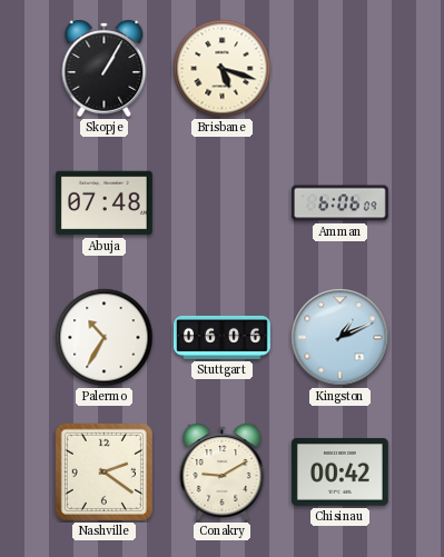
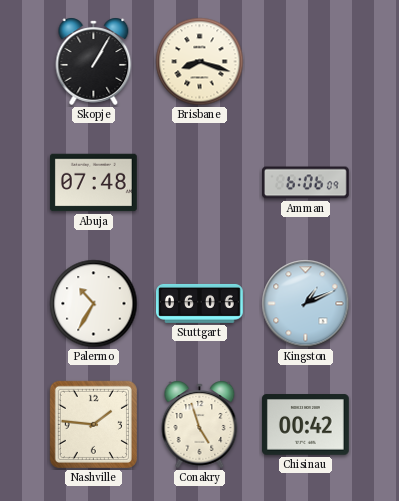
Brisbane: 5:18 -> 8:18 (200, 62)
Nashville: 2:21 -> 1:46 (93, 424)
Conakry: 9:10 -> 4:57 (200, 424)
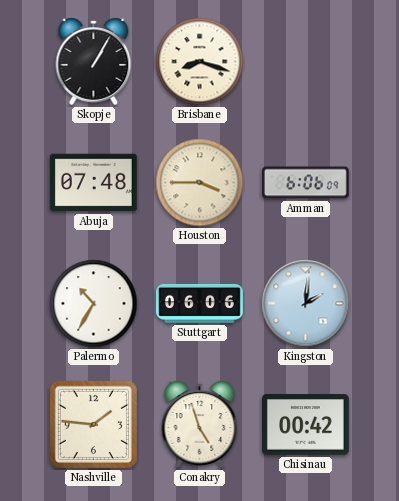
Houston: none -> 3:45 (200, 183)
Kingston: 1:11 -> 2:01 (306, 304)
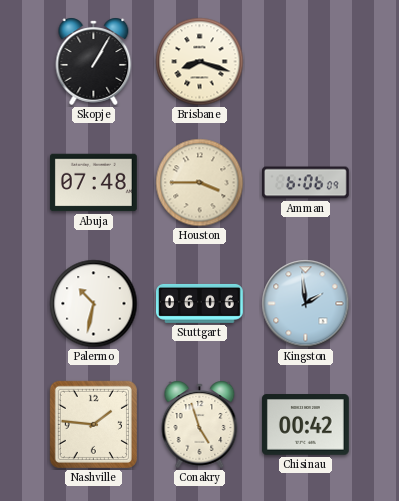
Palermo: 10:35 -> 10:32 (94, 304)
Kingston: 2:01 -> 1:59 (306, 304)
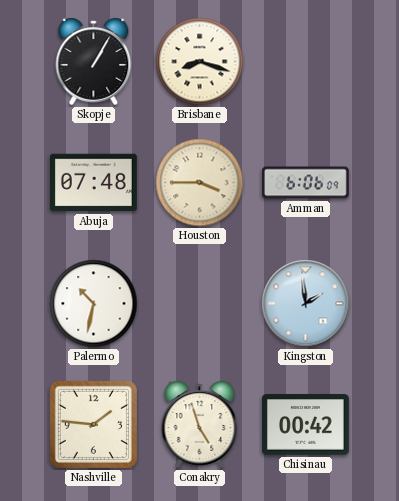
Stuttgart: 06:06 -> none (200, 303)
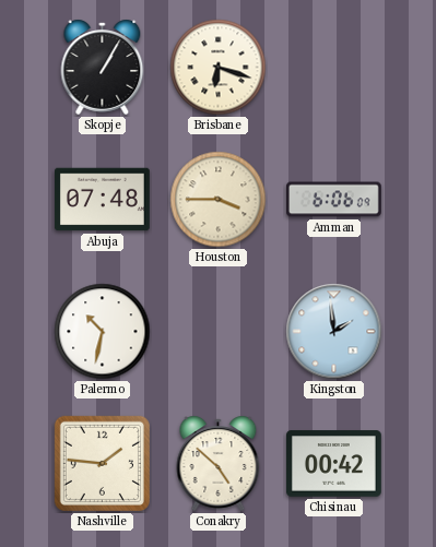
Brisbane: 8:18 -> 6:18 (219, 68)
Conakry: 4:57 -> 4:52 (219, 463)
